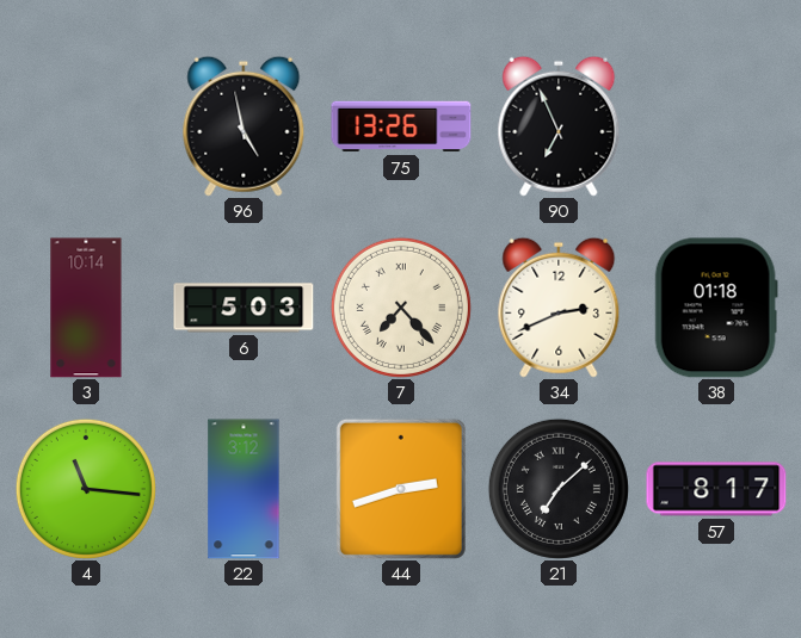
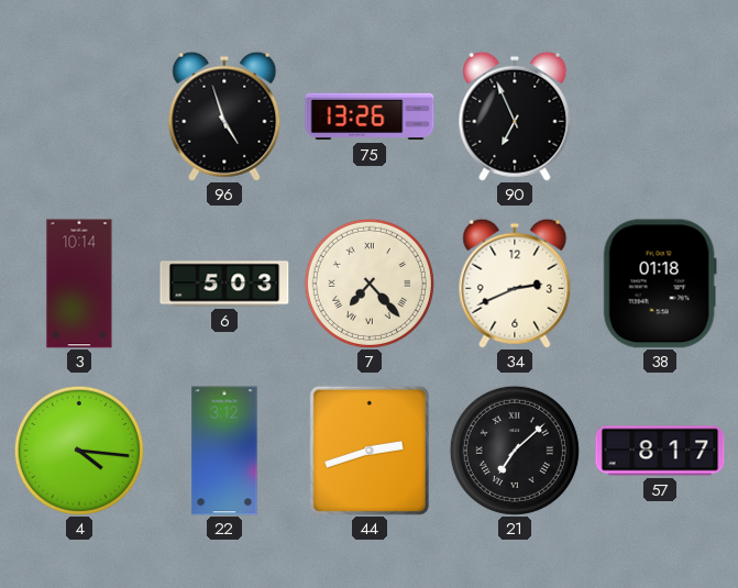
96: 4:58 -> 4:57 (224, 117)
4: 11:16 -> 4:16 (79, 451)
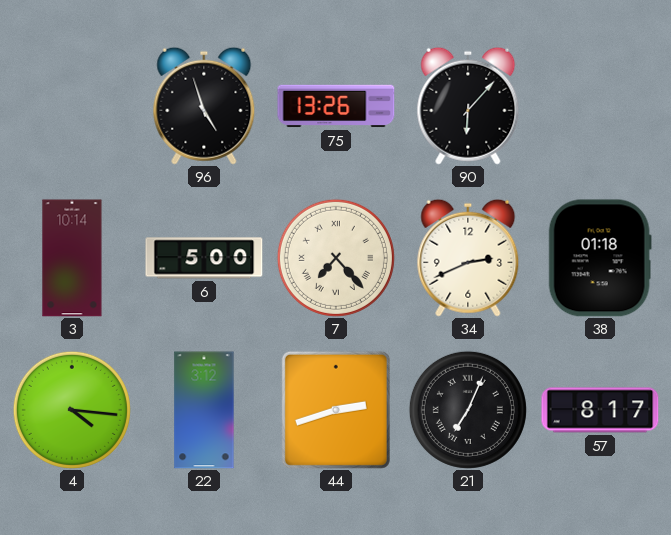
90: 6:56 -> 6:07 (468, 106)
6: 5:03 -> 5:00 (204, 258)
21: 7:08 -> 7:04 (468, 410)
